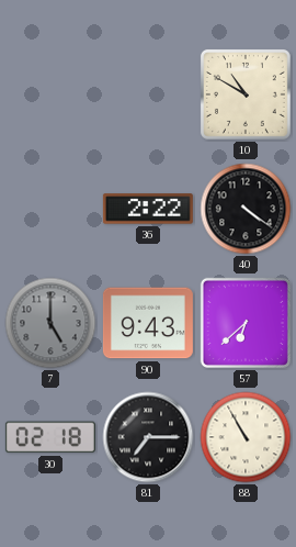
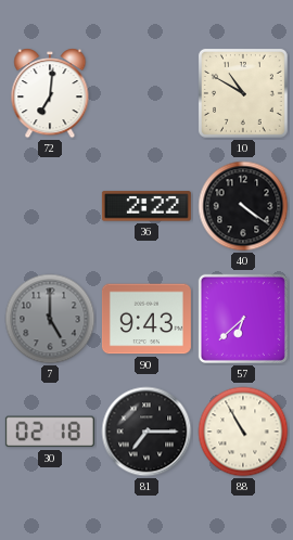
72: none -> 7:01 (50, 93)
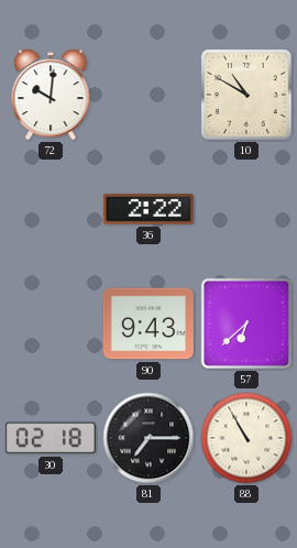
72: 7:01 -> 10:01 (51, 95)
40: 4:21 -> none (243, 206)
7: 5:00 -> none (50, 319)
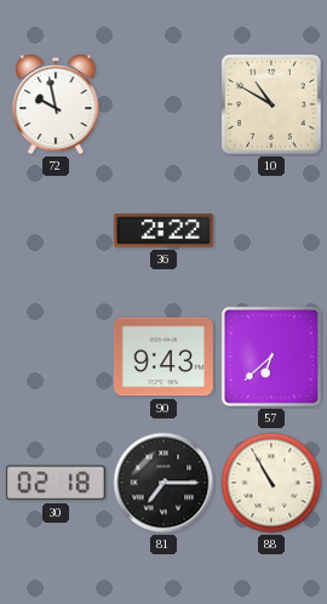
72: 10:01 -> 9:58 (56, 104)
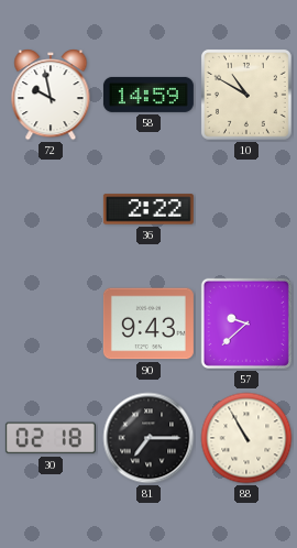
58: none -> 14:59 (148, 95)
57: 6:38 -> 9:38 (246, 324)
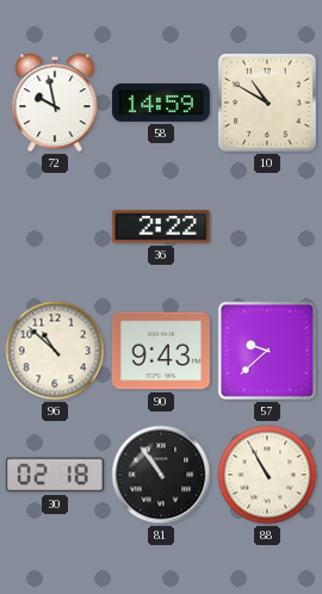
96: none -> 10:52 (55, 351)
81: 7:15 -> 10:54 (161, 475)
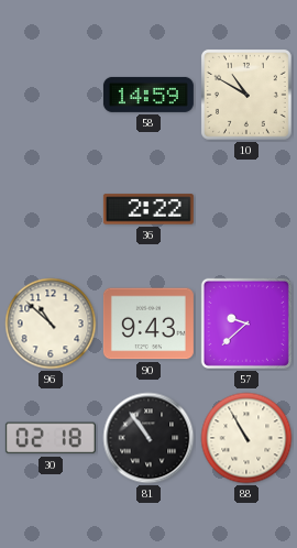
72: 9:58 -> none (55, 103)
